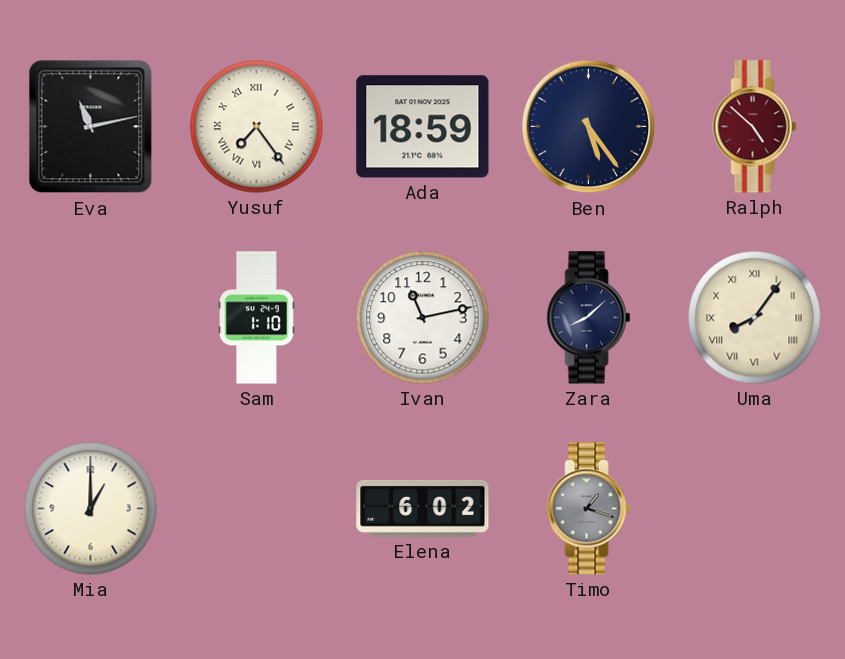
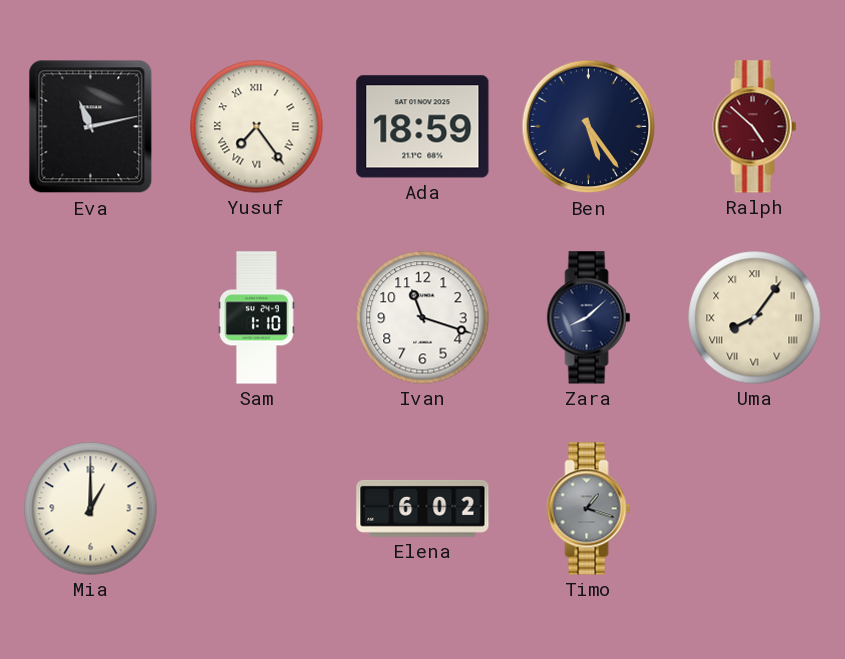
Ivan: 11:13 -> 11:18 (423, 318)
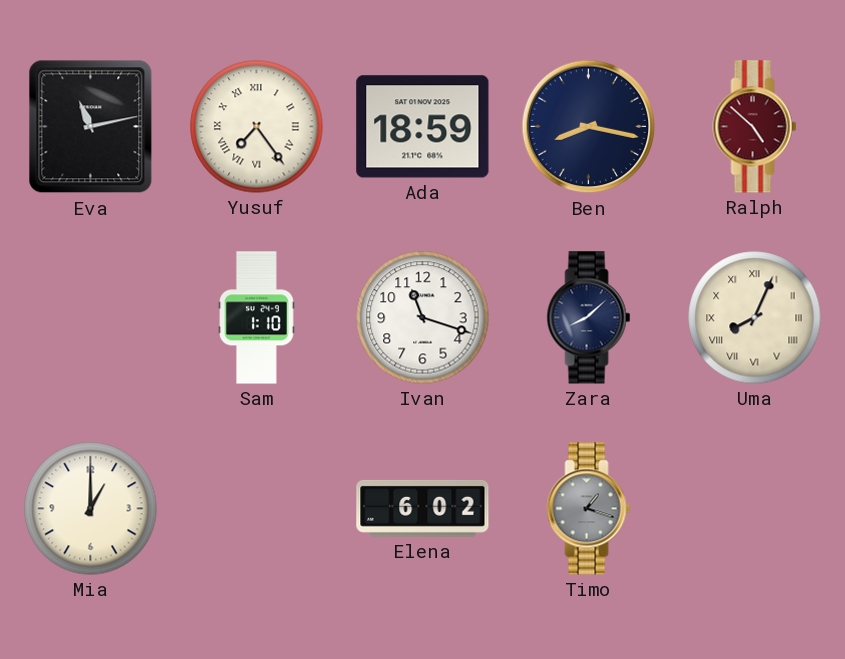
Ben: 5:24 -> 8:17 (589, 127)
Uma: 8:06 -> 8:04 (755, 318)
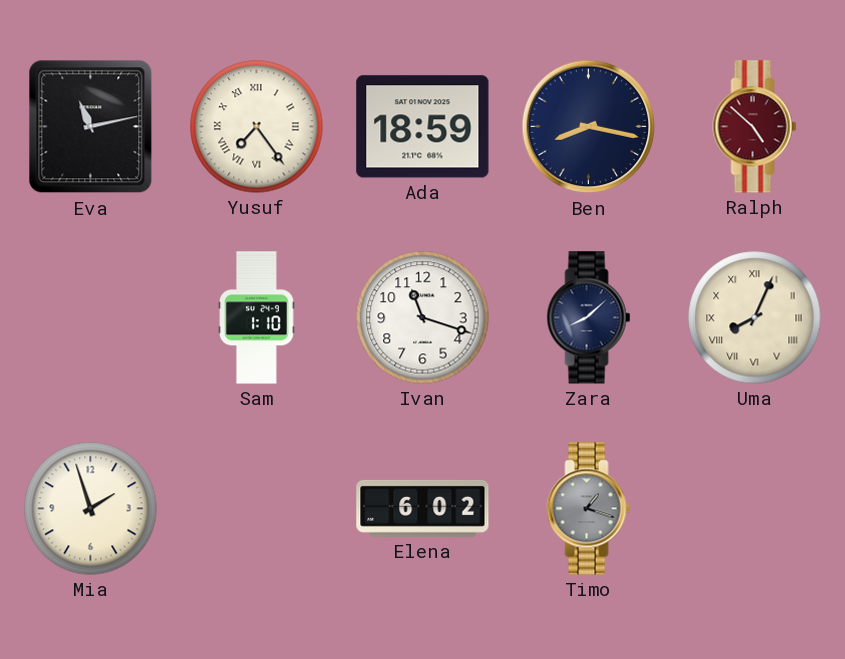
Mia: 1:00 -> 1:57 (91, 509)
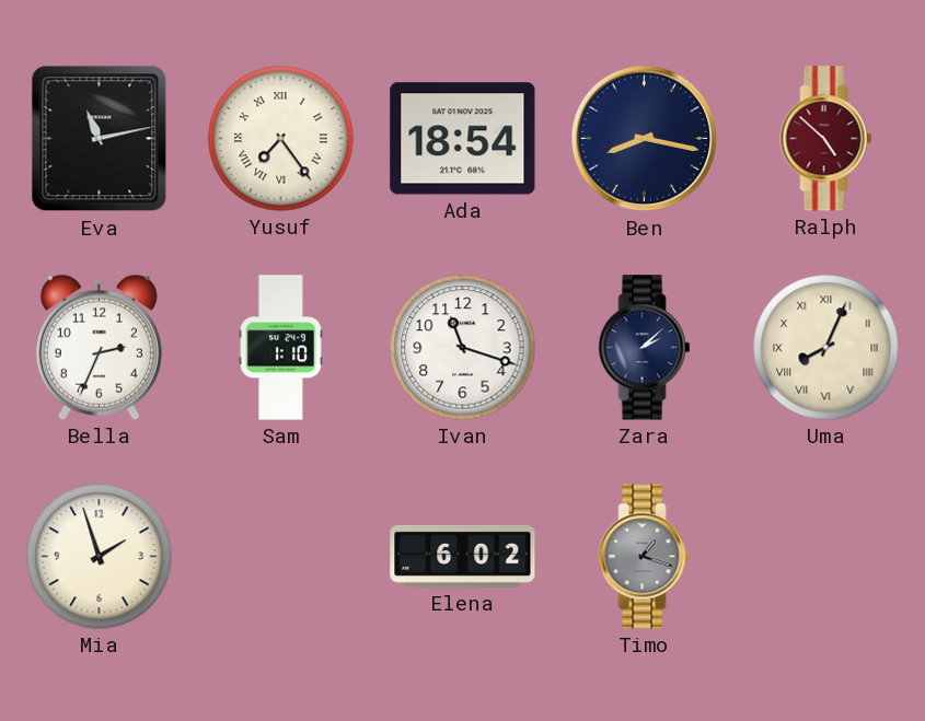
Ada: 18:59 -> 18:54 (463, 139)
Bella: none -> 2:34 (99, 347)
Zara: 8:08 -> 2:08 (645, 348)
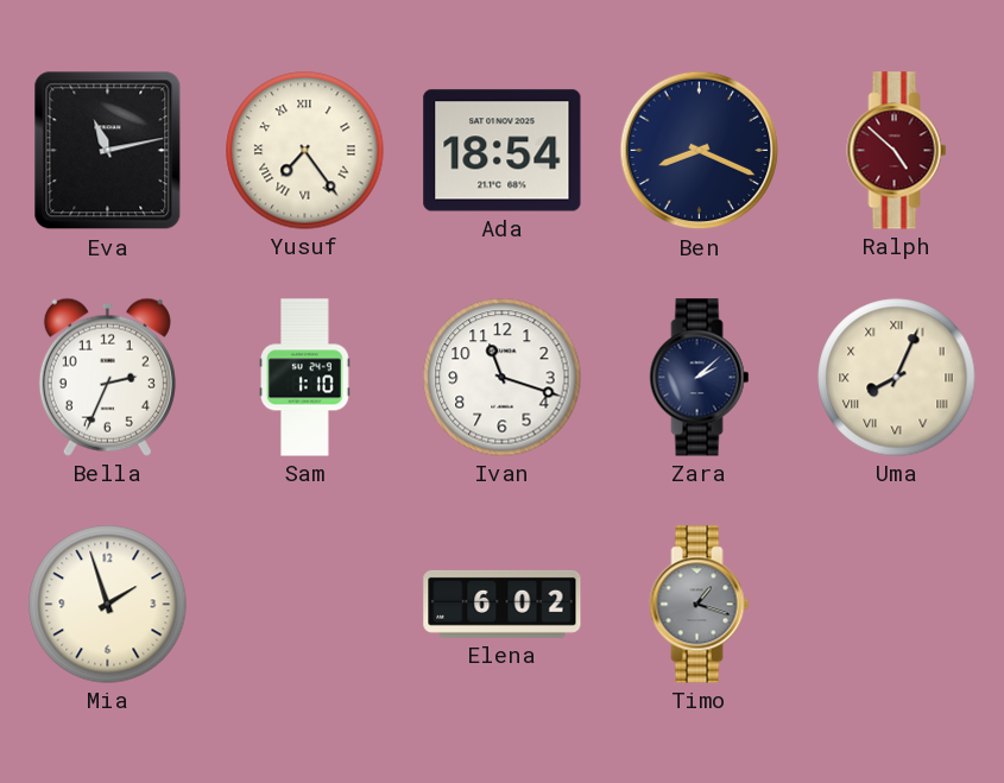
Ben: 8:17 -> 8:19 (700, 151)
